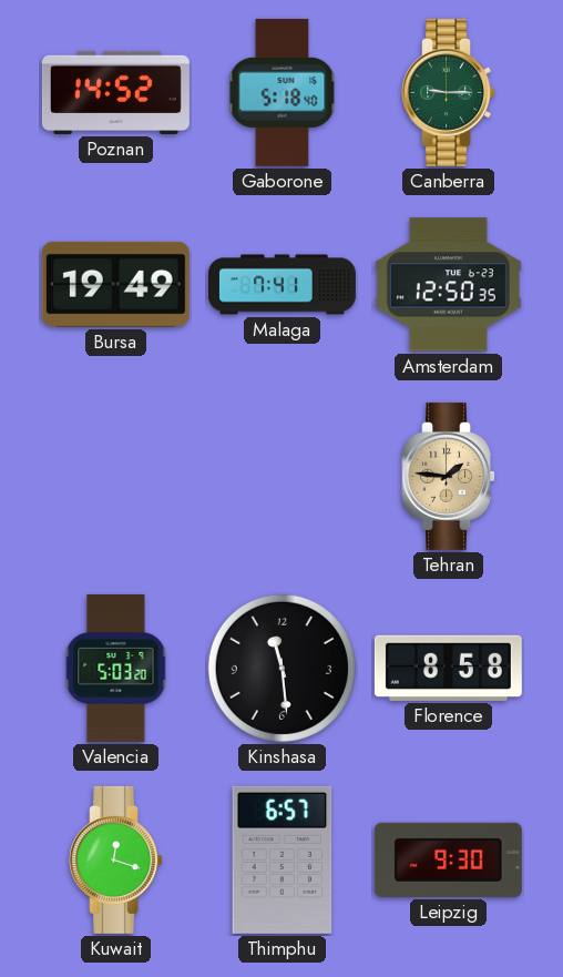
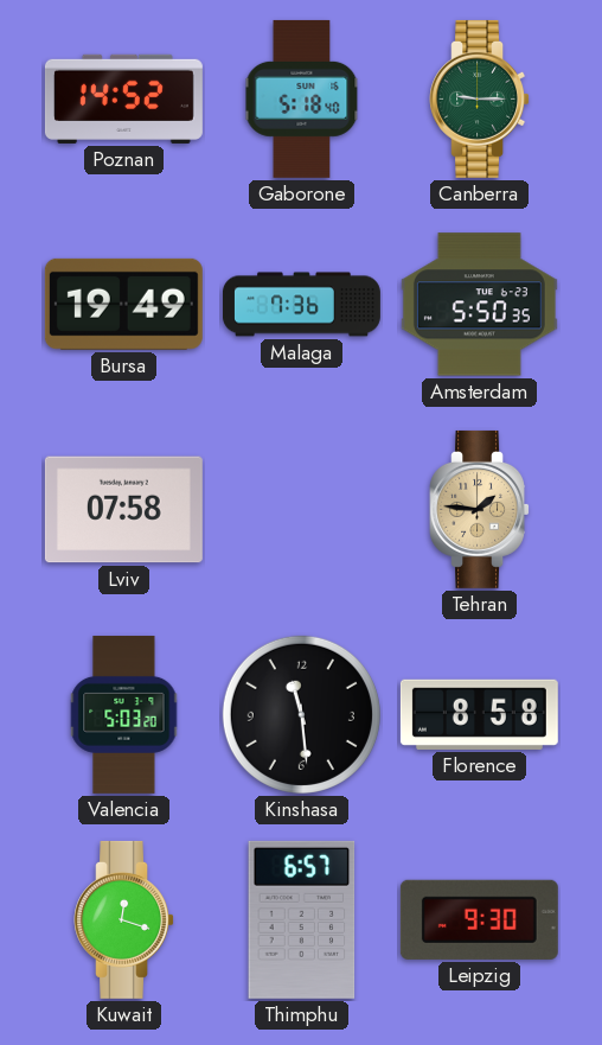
Malaga: 7:41 -> 7:36 (301, 305)
Amsterdam: 12:50 -> 5:50 (479, 305)
Lviv: none -> 07:58 (123, 510)
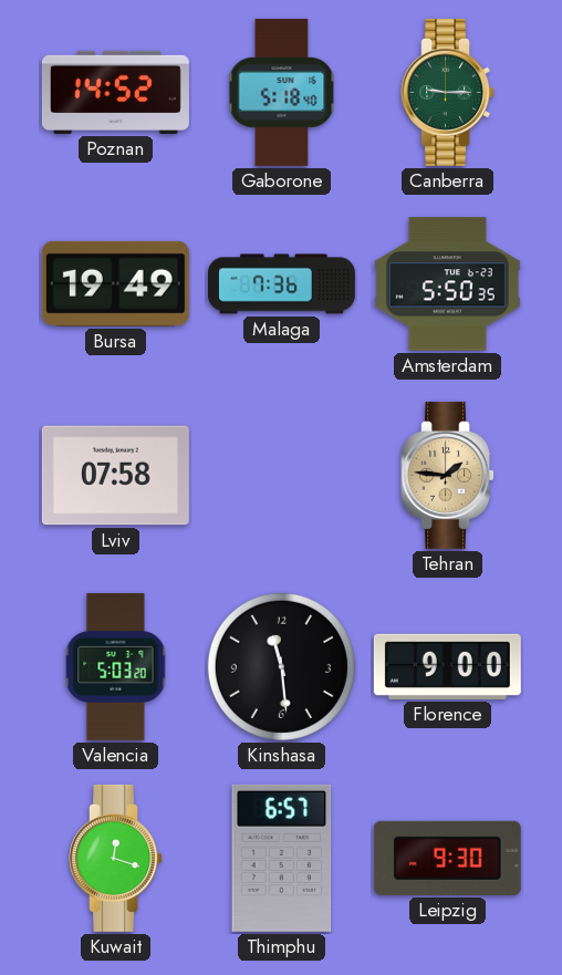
Florence: 8:58 -> 9:00 (447, 666)
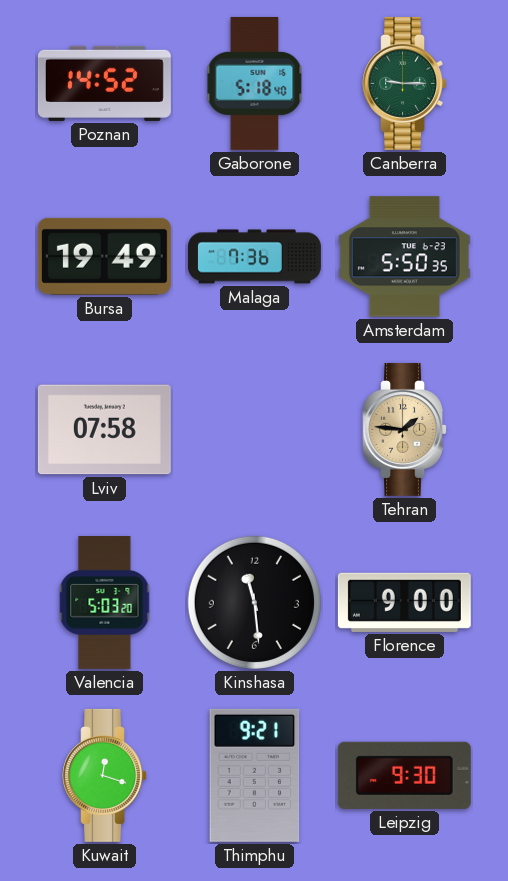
Thimphu: 6:57 -> 9:21 (255, 775)
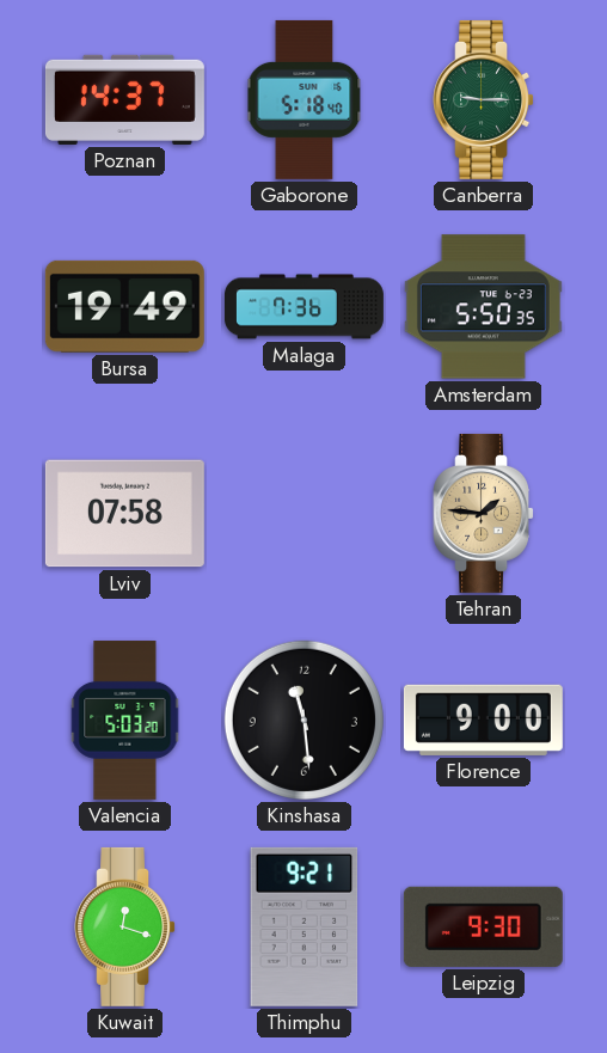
Poznan: 14:52 -> 14:37 (124, 99)
